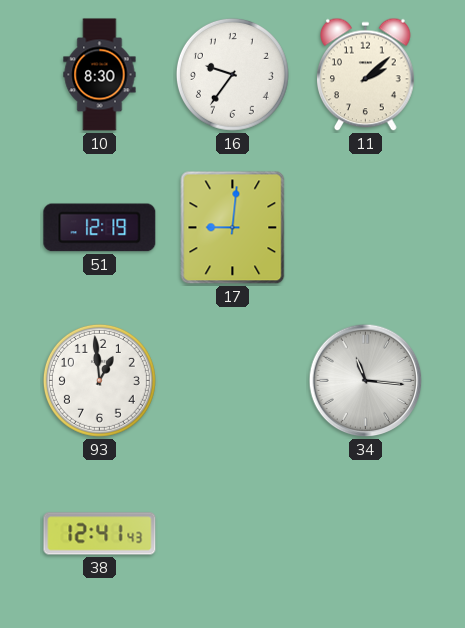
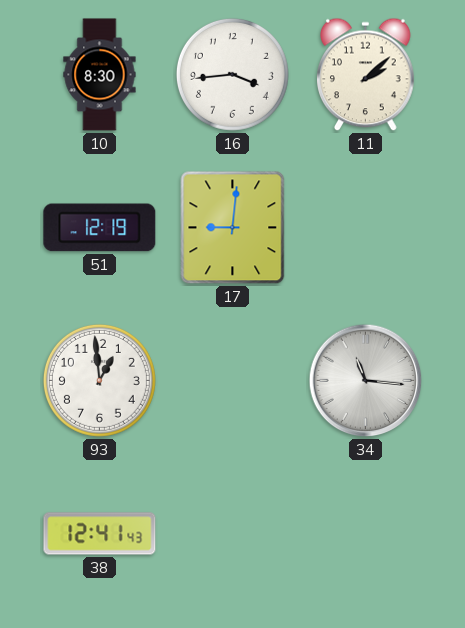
16: 9:36 -> 3:44 (232, 74)
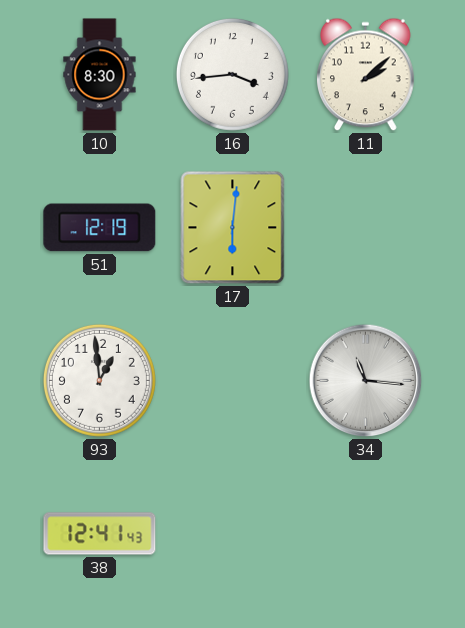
17: 9:01 -> 6:01 (233, 228)
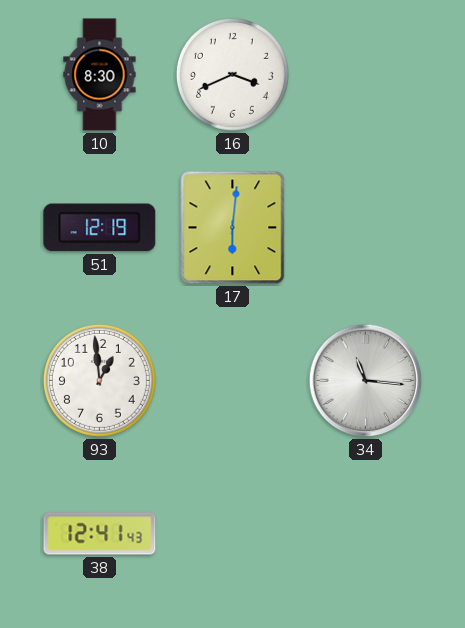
16: 3:44 -> 3:41 (232, 74)
11: 2:08 -> none (366, 75)
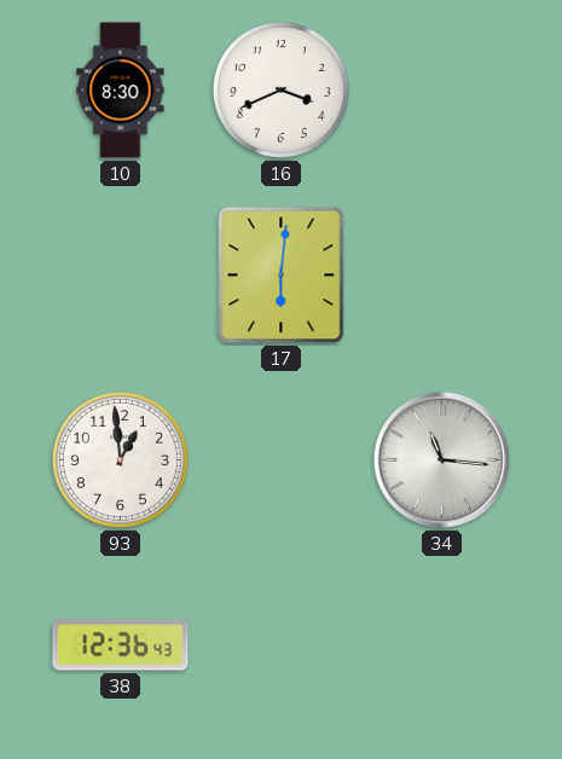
51: 12:19 -> none (100, 228)
38: 12:41 -> 12:36 (121, 645)
